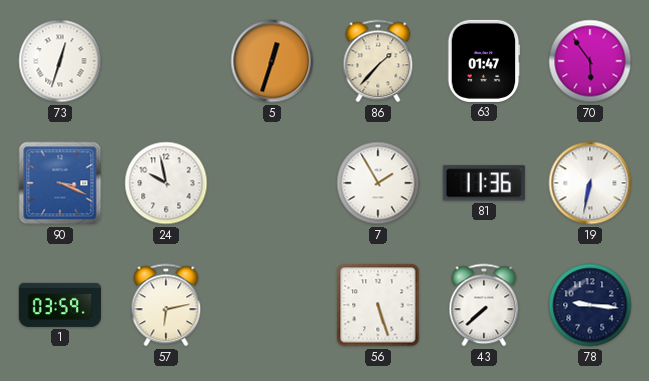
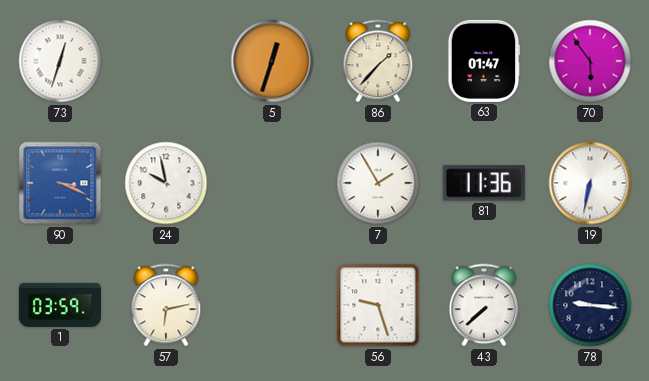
56: 5:27 -> 9:27 (378, 305)
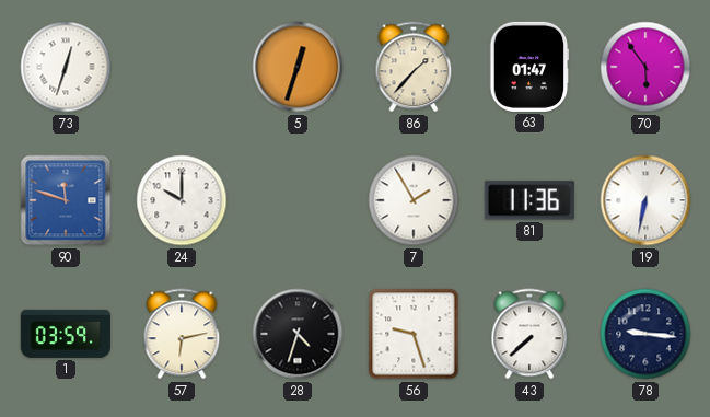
90: 3:19 -> 11:48 (66, 200)
24: 9:58 -> 10:00 (182, 200)
28: none -> 4:33 (298, 334)
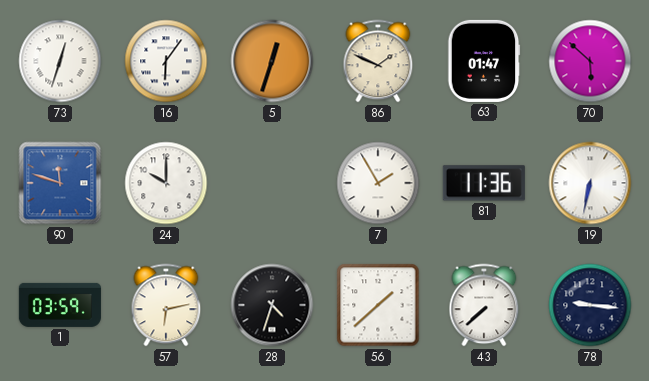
16: none -> 6:06 (166, 61)
86: 1:37 -> 1:49 (378, 61)
70: 5:54 -> 5:52 (590, 61)
56: 9:27 -> 1:38 (378, 305)
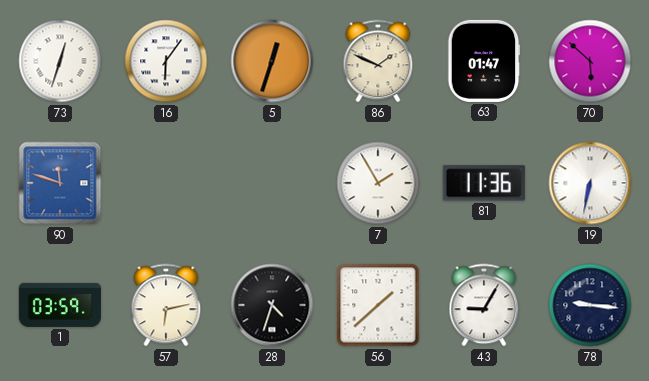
24: 10:00 -> none (166, 183)
43: 7:38 -> 9:05 (484, 305)
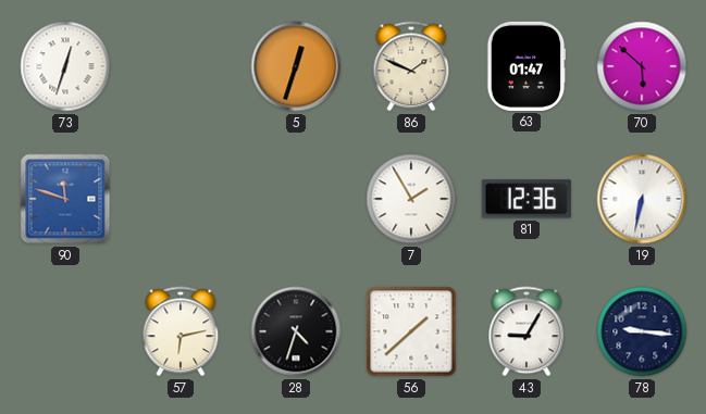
16: 6:06 -> none (166, 61)
81: 11:36 -> 12:36 (527, 199)
1: 03:59 -> none (60, 305)
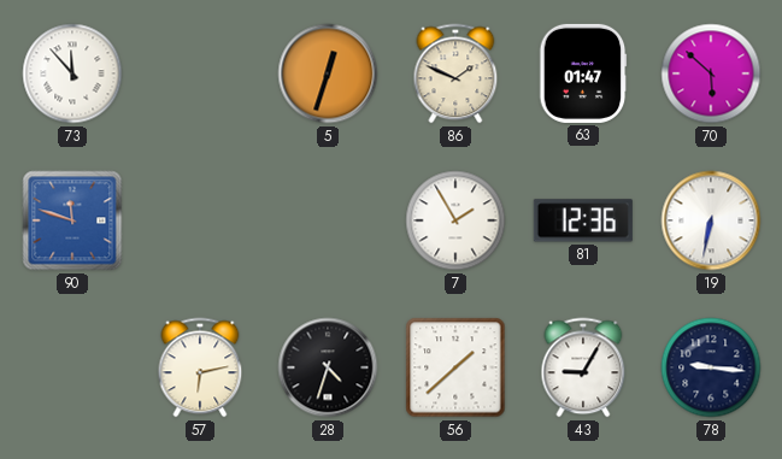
73: 12:33 -> 11:53 (72, 73)
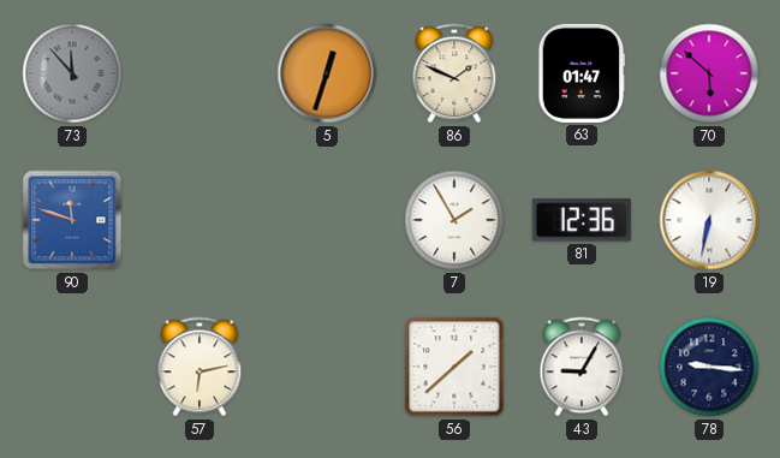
73 dial: white -> grey (72, 73)
28: 4:33 -> none (328, 367)
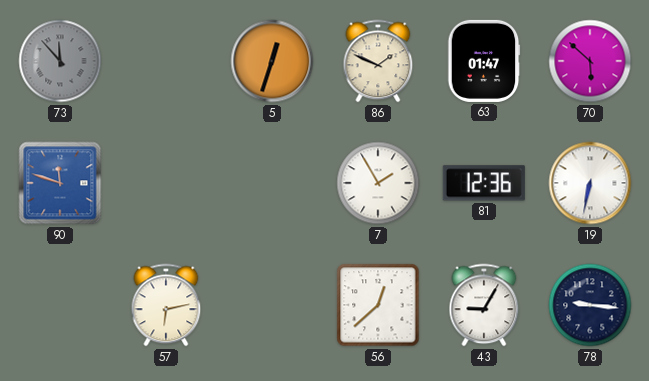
56: 1:38 -> 12:38 (378, 305)
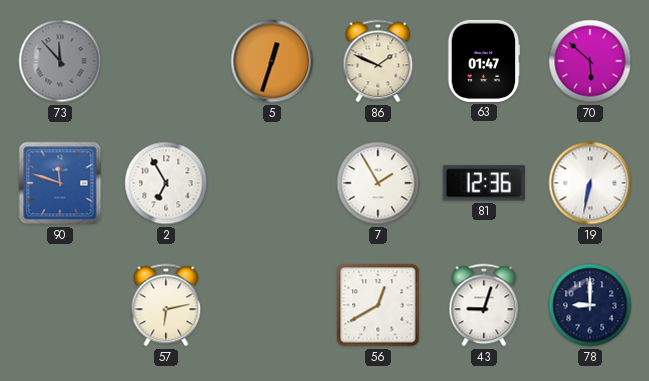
2: none -> 6:55 (166, 183)
56: 12:38 -> 12:40 (378, 305)
43: 9:05 -> 9:03 (484, 305)
78: 9:16 -> 9:00 (590, 305)
